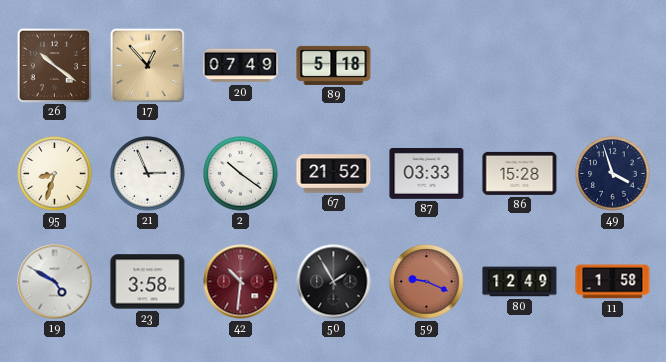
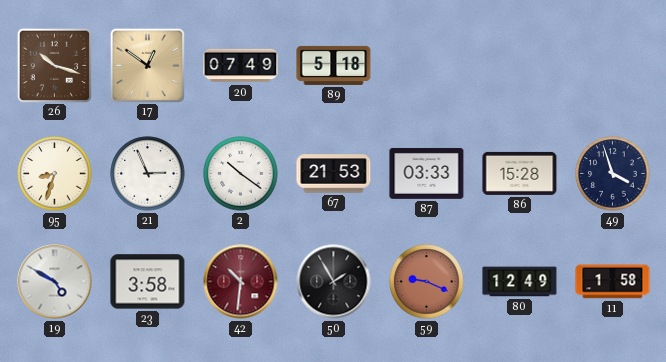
26: 10:21 -> 10:18 (54, 65)
17: 12:53 -> 12:51 (147, 65)
67: 21:52 -> 21:53 (334, 174)
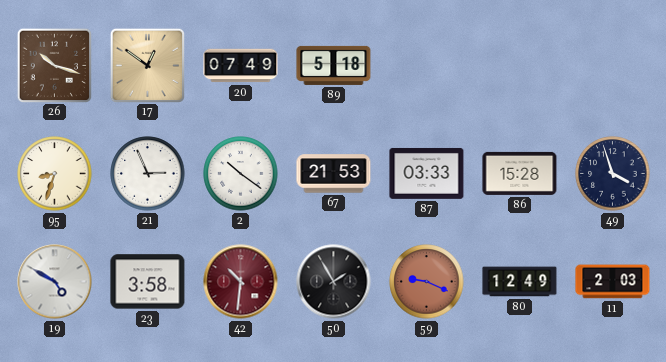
11: 1:58 -> 2:03 (613, 282)
